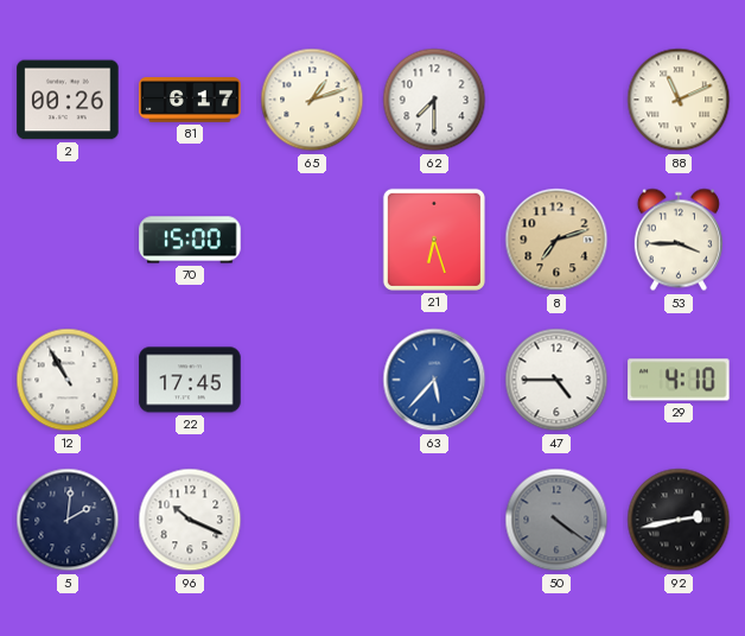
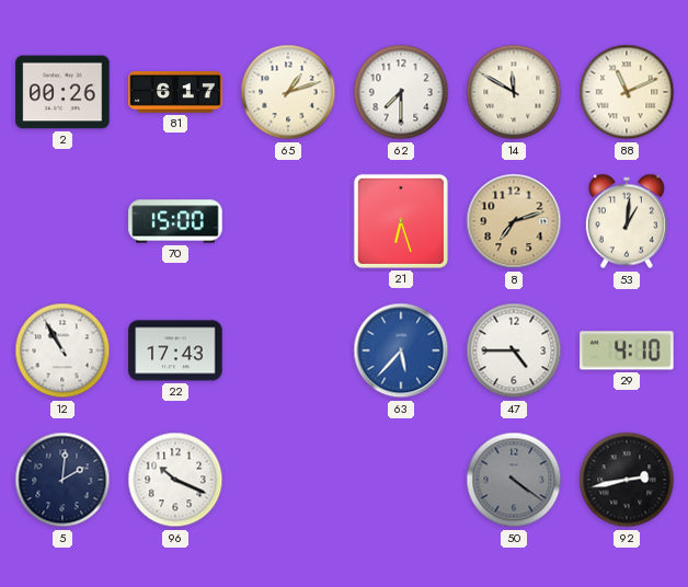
14: none -> 11:50 (514, 92)
53: 3:45 -> 1:01 (627, 221)
22: 17:45 -> 17:43 (175, 350)
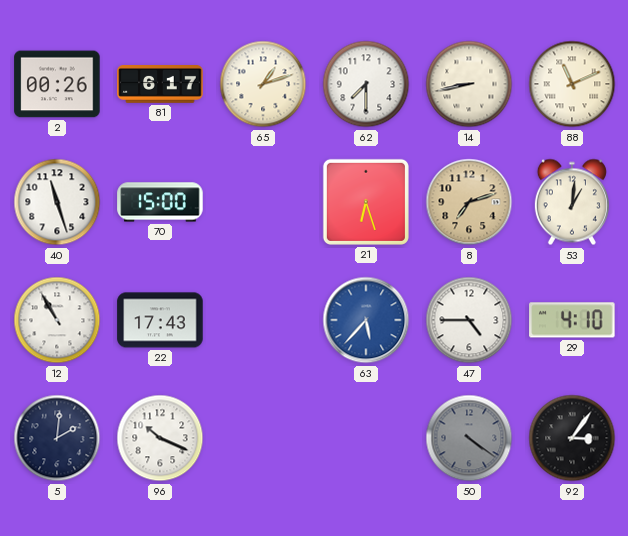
14: 11:50 -> 8:43 (469, 84)
40: none -> 11:27 (57, 202)
92: 2:43 -> 3:06 (572, 438)
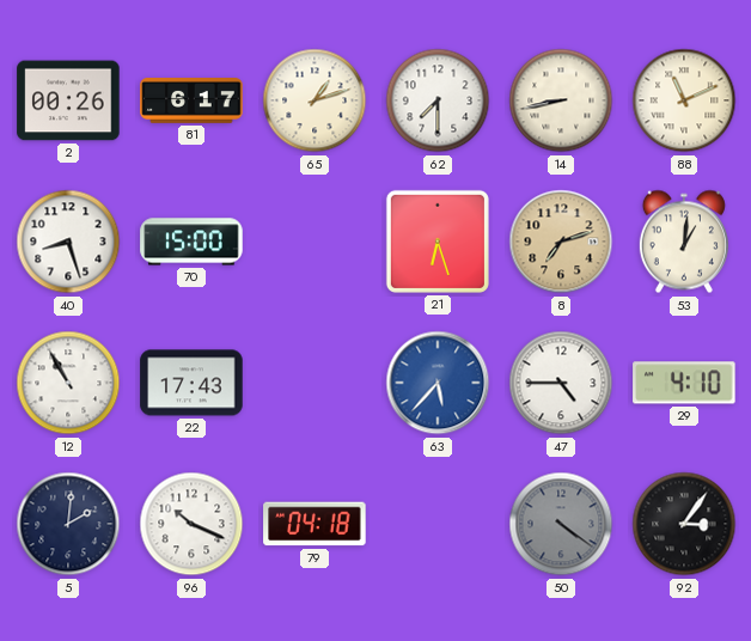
40: 11:27 -> 8:27 (68, 242)
79: none -> 04:18 (315, 524)
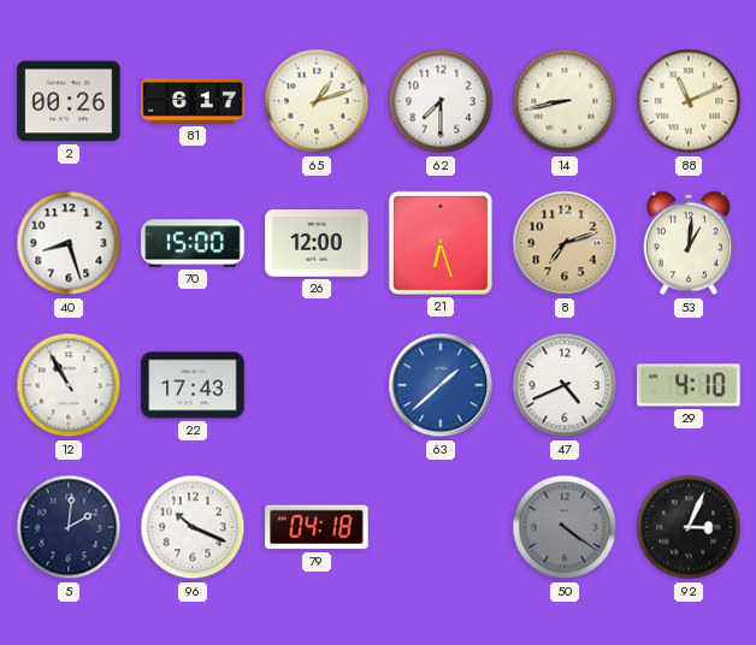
26: none -> 12:00 (317, 243)
63: 5:37 -> 1:38 (441, 385)
47: 4:45 -> 4:41 (565, 385)
92: 3:06 -> 3:04 (689, 527)
